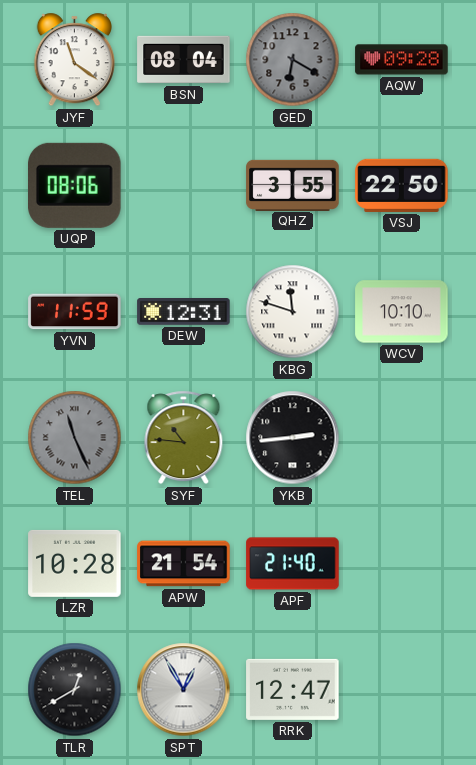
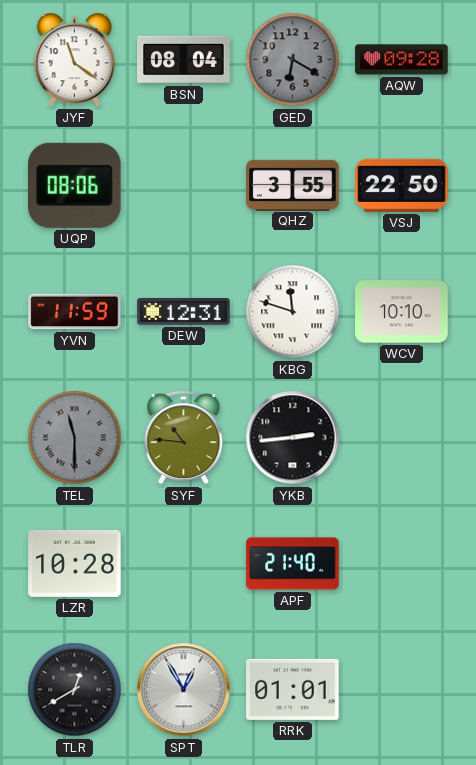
TEL: 11:26 -> 11:30 (75, 438)
APW: 21:54 -> none (184, 564)
RRK: 12:47 -> 01:01 (293, 689)
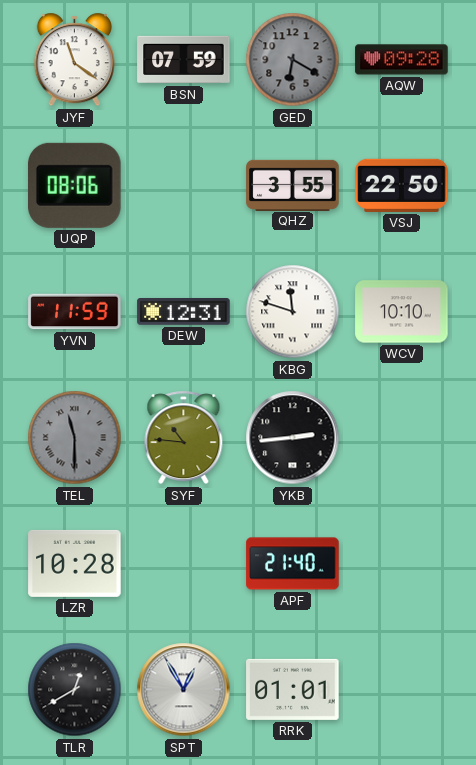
BSN: 08:04 -> 07:59 (184, 60)
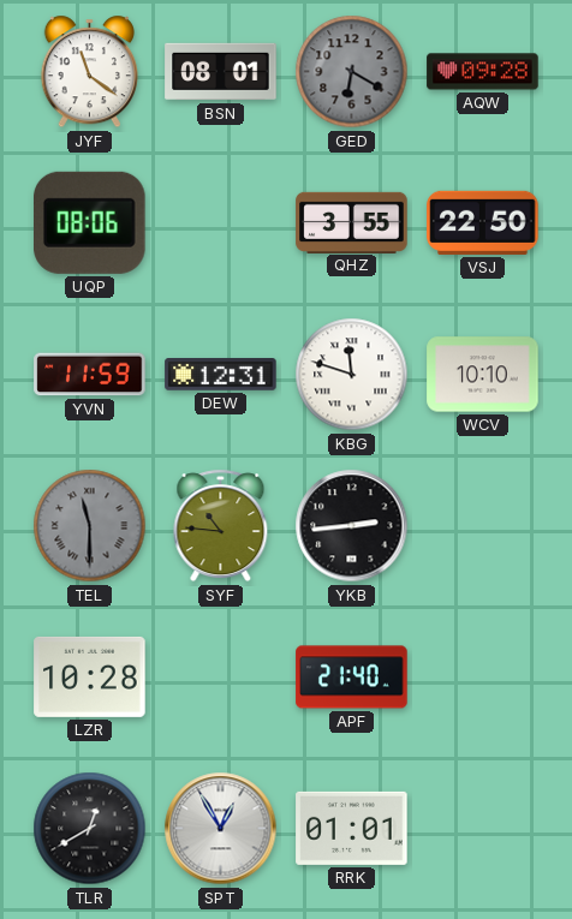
BSN: 07:59 -> 08:01 (221, 72)
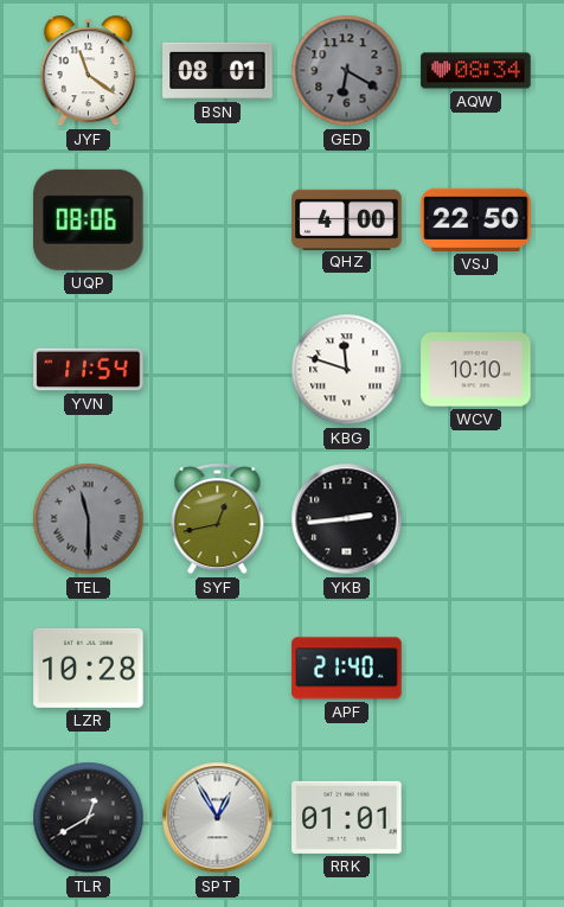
AQW: 09:28 -> 08:34 (476, 71)
QHZ: 3:55 -> 4:00 (347, 219)
YVN: 11:59 -> 11:54 (89, 370)
DEW: 12:31 -> none (221, 375)
SYF: 10:46 -> 12:43 (218, 519)
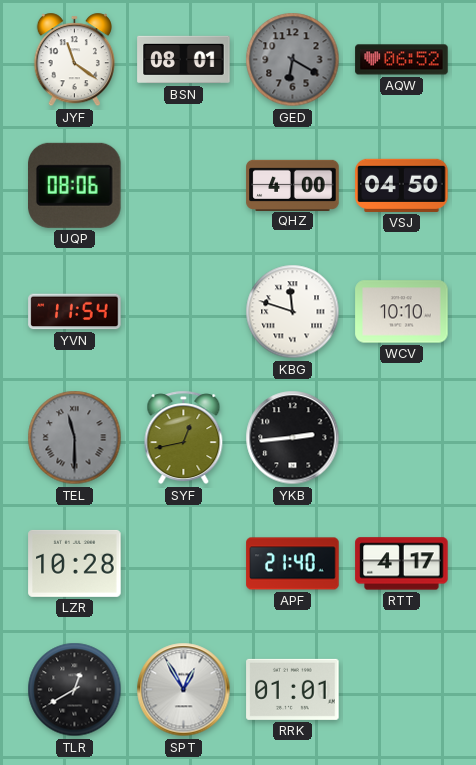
AQW: 08:34 -> 06:52 (402, 60)
VSJ: 22:50 -> 04:50 (402, 185)
RTT: none -> 4:17 (402, 564)
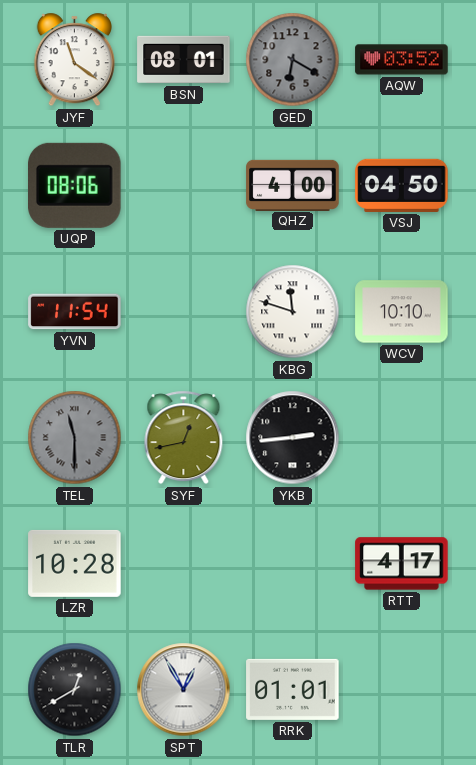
AQW: 06:52 -> 03:52 (402, 60)
APF: 21:40 -> none (293, 564)
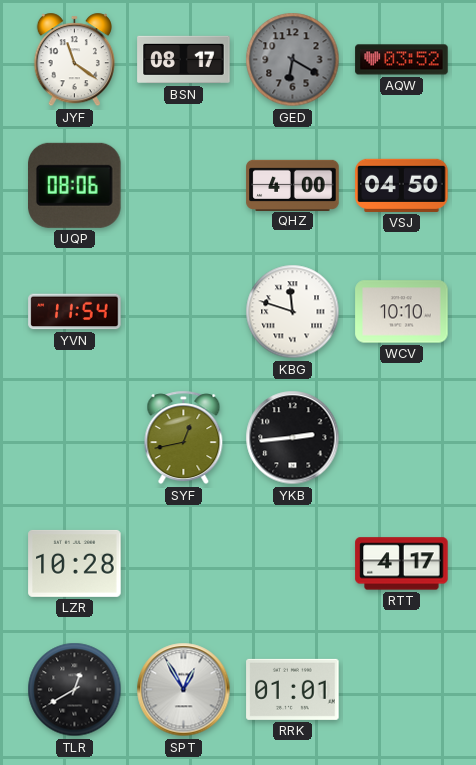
BSN: 08:01 -> 08:17 (184, 60)
TEL: 11:30 -> none (75, 438)
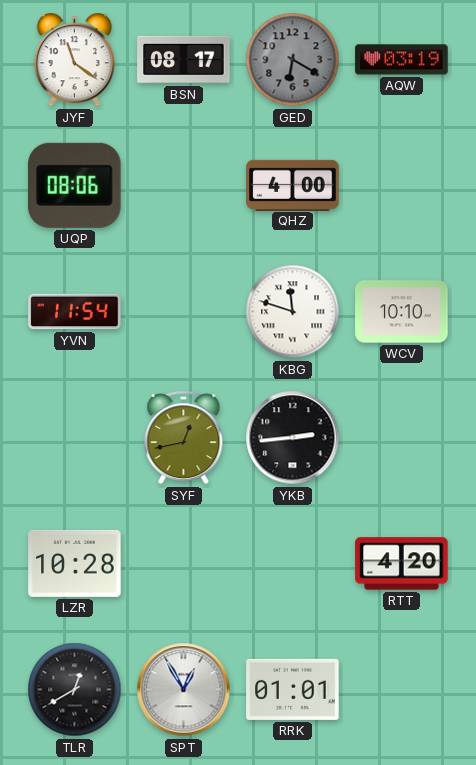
AQW: 03:52 -> 03:19 (402, 60)
VSJ: 04:50 -> none (402, 185)
RTT: 4:17 -> 4:20 (402, 564)
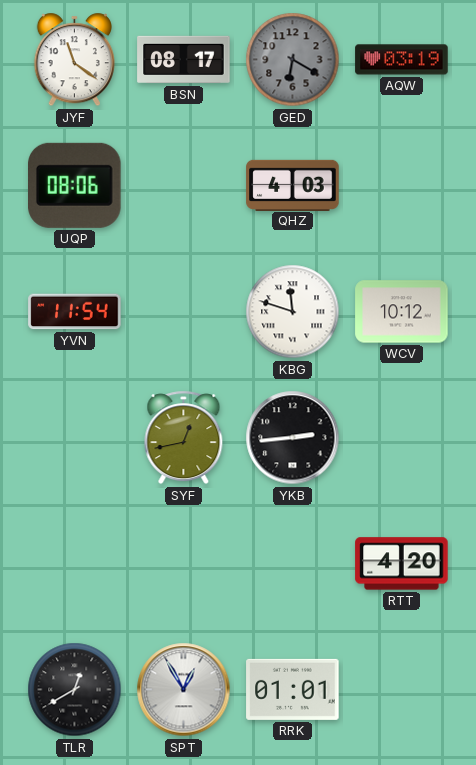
QHZ: 4:00 -> 4:03 (293, 185)
WCV: 10:10 -> 10:12 (402, 312)
LZR: 10:28 -> none (75, 563)
